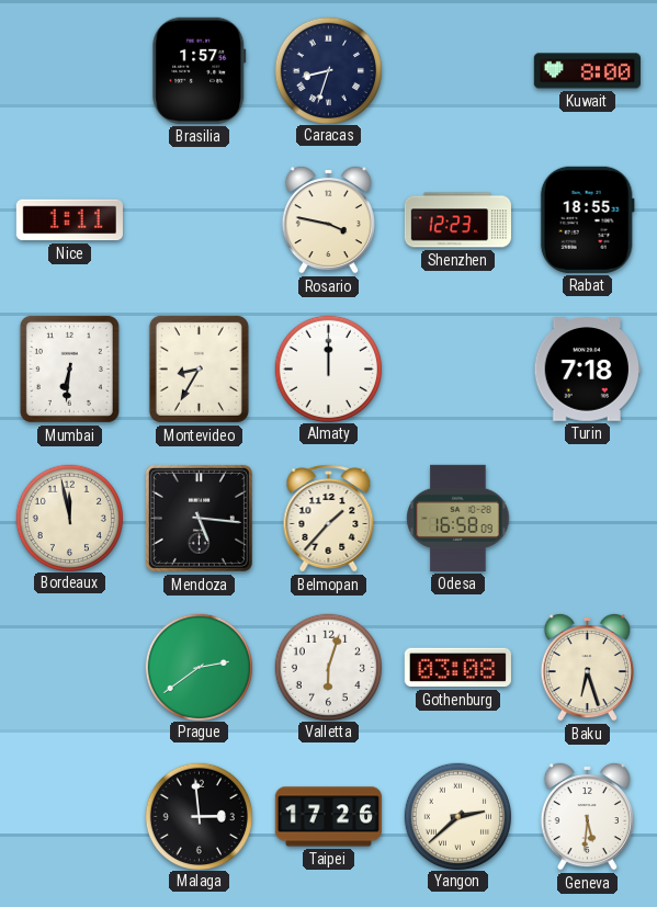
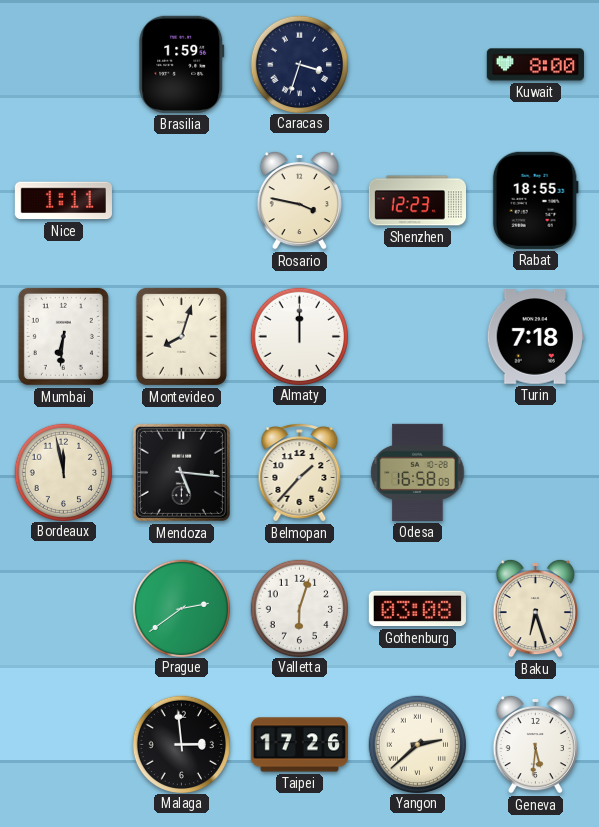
Brasilia: 1:57 -> 1:59 (182, 64)
Caracas: 8:33 -> 3:33 (299, 64)
Montevideo: 8:35 -> 8:03 (181, 336)
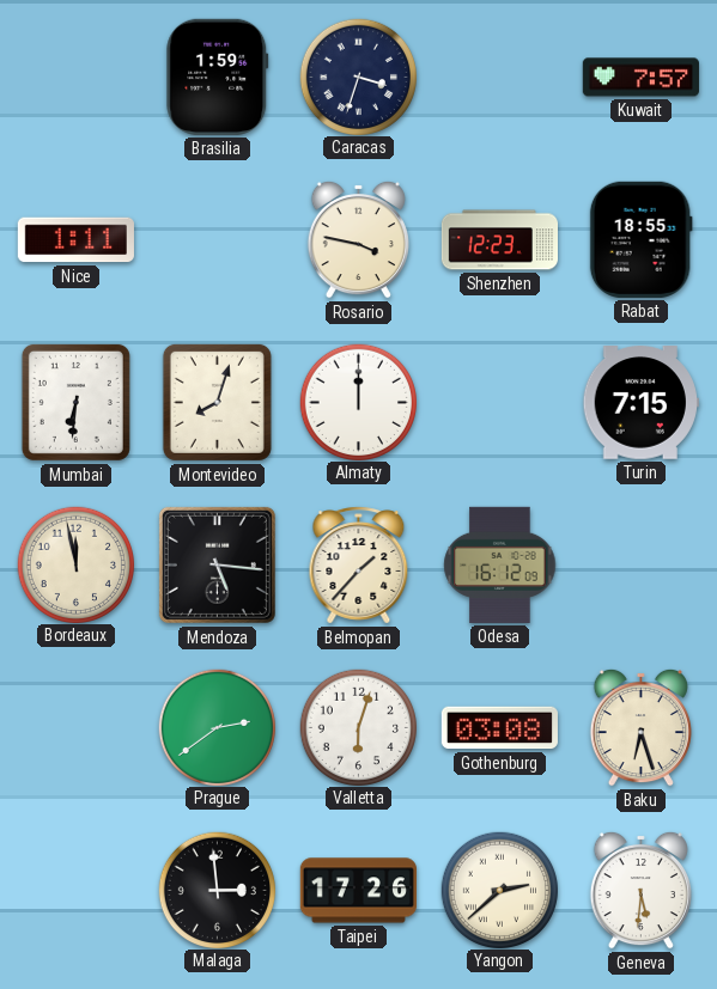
Kuwait: 8:00 -> 7:57 (640, 78)
Turin: 7:18 -> 7:15 (640, 403)
Odesa: 16:58 -> 16:12 (500, 564)
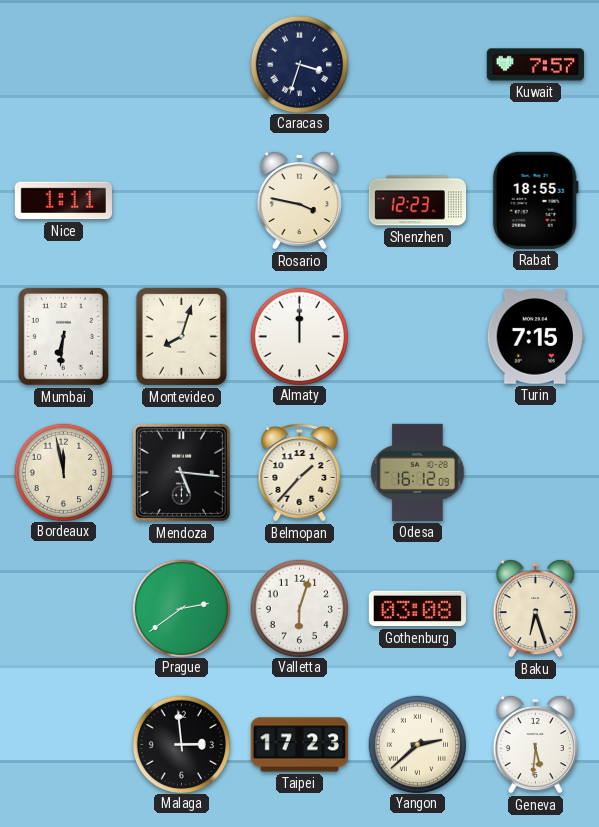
Brasilia: 1:59 -> none (218, 77)
Taipei: 17:26 -> 17:23 (299, 745)
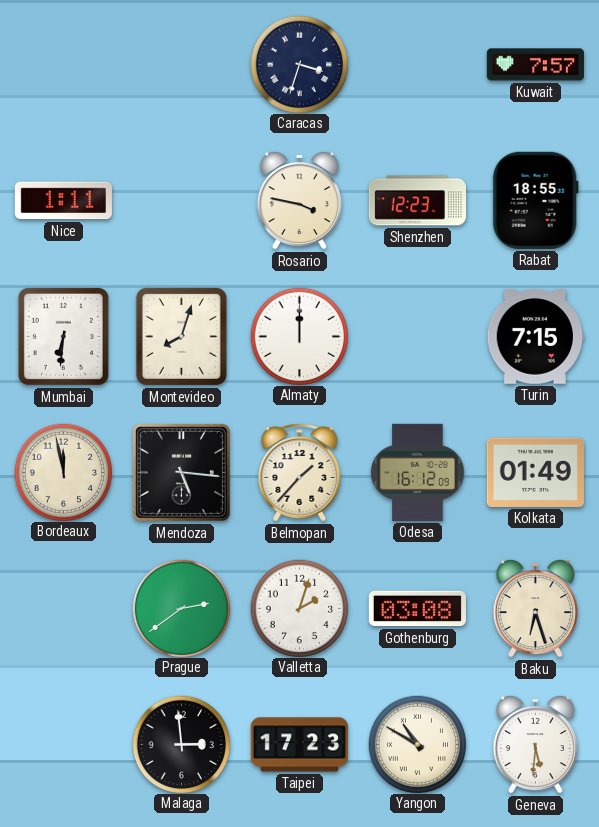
Kolkata: none -> 01:49 (535, 472)
Valletta: 6:03 -> 2:03 (299, 608)
Yangon: 2:38 -> 10:50 (417, 744)
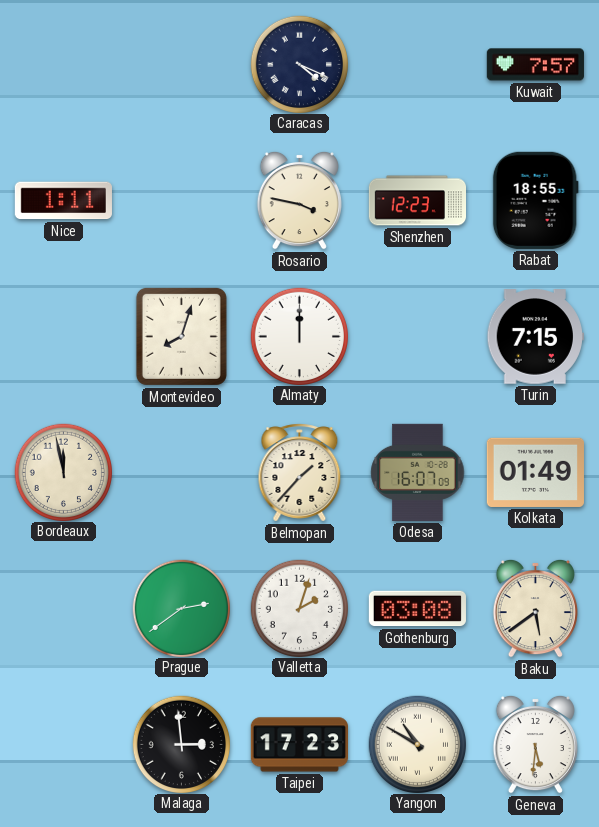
Caracas: 3:33 -> 4:19 (299, 64)
Mumbai: 6:31 -> none (63, 336)
Mendoza: 5:16 -> none (181, 472)
Odesa: 16:12 -> 16:07 (418, 472)
Baku: 6:27 -> 5:39 (535, 608)
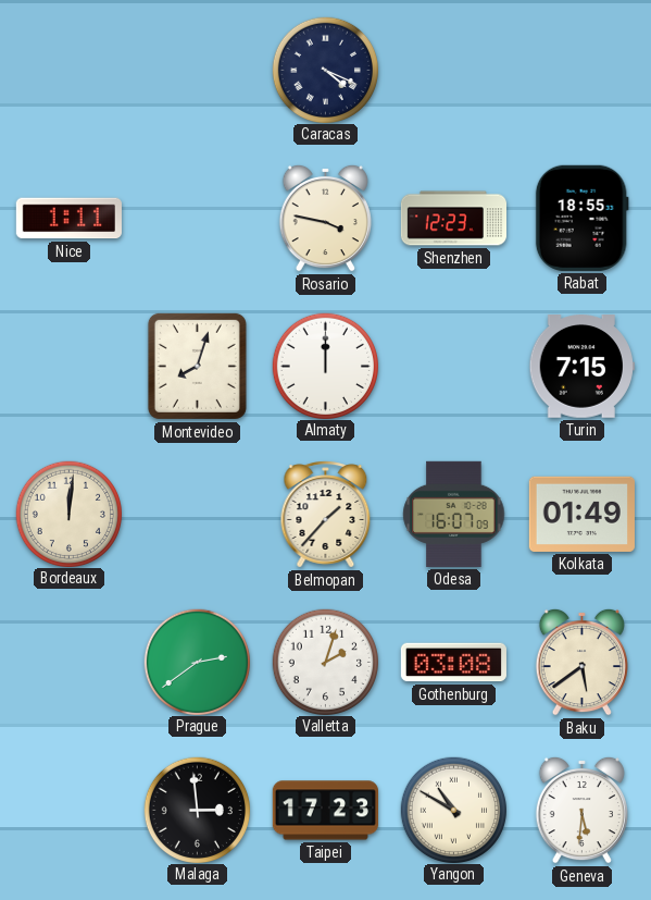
Kuwait: 7:57 -> none (535, 65)
Bordeaux: 11:58 -> 12:01 (68, 514)
